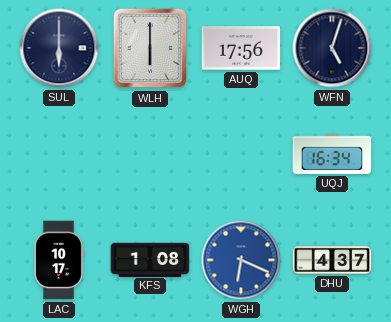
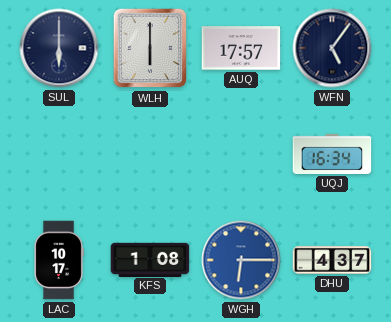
AUQ: 17:56 -> 17:57 (241, 48)
WFN: 5:03 -> 5:06 (332, 48)
WGH: 6:19 -> 6:15 (241, 260)
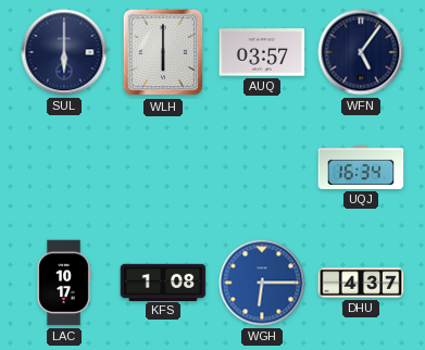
AUQ: 17:57 -> 03:57 (262, 52)
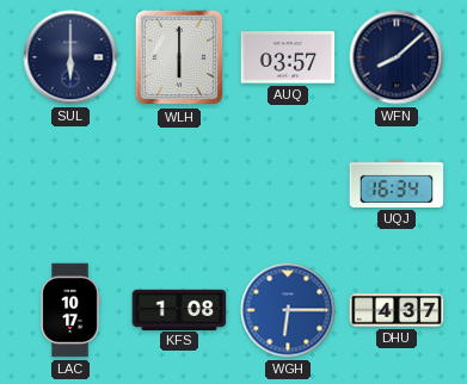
WFN: 5:06 -> 8:08 (397, 57)
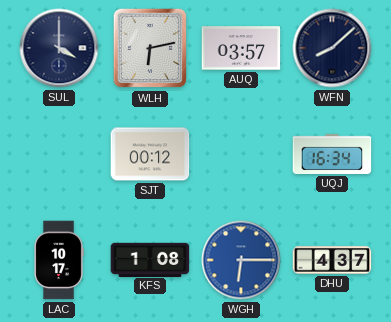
SUL: 6:00 -> 4:00 (59, 48)
WLH: 6:00 -> 6:13 (150, 48)
SJT: none -> 00:12 (150, 154)
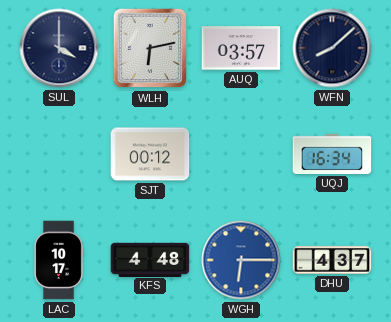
KFS: 1:08 -> 4:48 (150, 259)
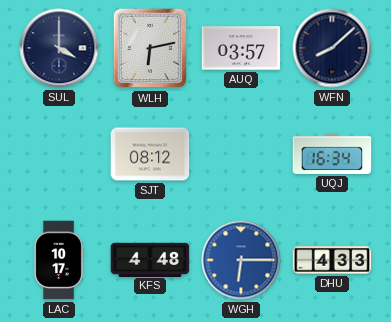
SJT: 00:12 -> 08:12 (150, 154)
DHU: 4:37 -> 4:33 (332, 260)
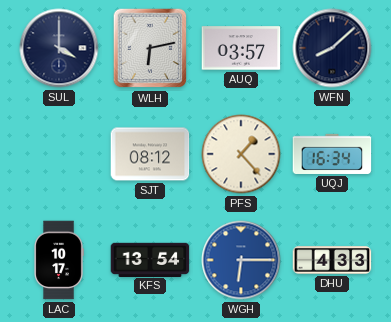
PFS: none -> 1:23 (241, 154)
KFS: 4:48 -> 13:54 (150, 259)
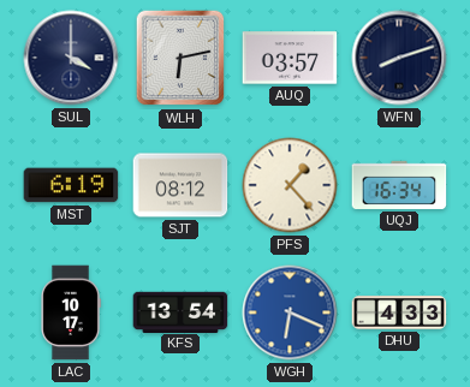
WFN: 8:08 -> 8:12 (399, 58)
MST: none -> 6:19 (71, 185)
WGH: 6:15 -> 6:19 (290, 312)
